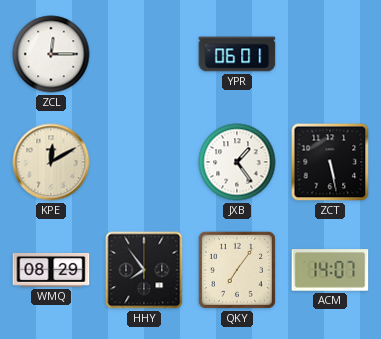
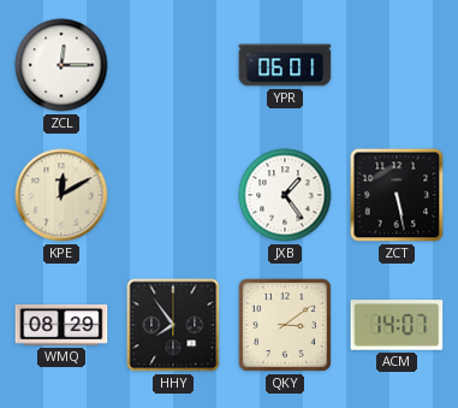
QKY: 7:06 -> 3:09 (285, 325)
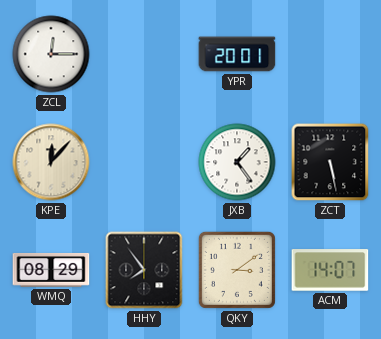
YPR: 06:01 -> 20:01 (237, 54)
KPE: 12:10 -> 12:07 (51, 162)
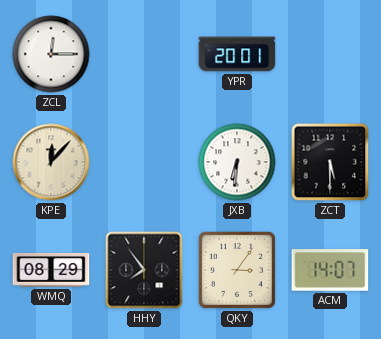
JXB: 1:24 -> 6:31 (237, 162)
ZCT: 5:28 -> 5:30 (330, 162)
QKY: 3:09 -> 3:06 (237, 270)
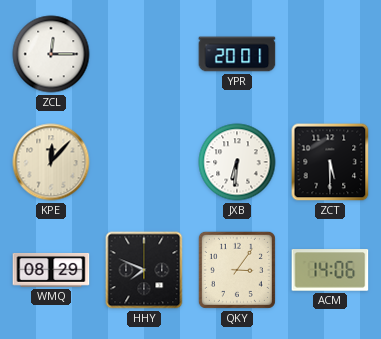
HHY: 7:54 -> 7:49 (144, 270)
ACM: 14:07 -> 14:06 (330, 270)
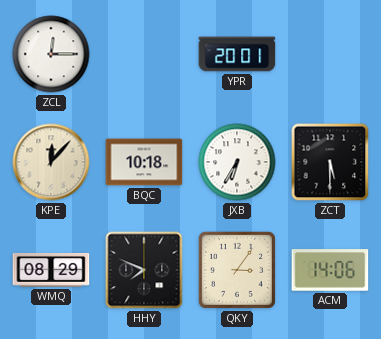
BQC: none -> 10:18 (144, 162)
JXB: 6:31 -> 6:35 (237, 162)
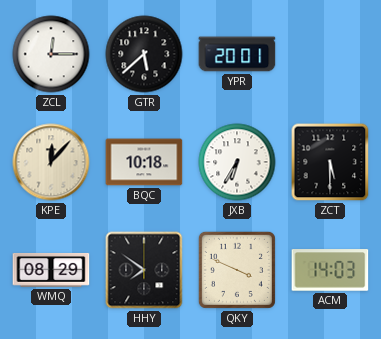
GTR: none -> 5:38 (144, 54)
HHY: 7:49 -> 7:51 (144, 270)
QKY: 3:06 -> 3:49 (237, 270)
ACM: 14:06 -> 14:03 (330, 270)
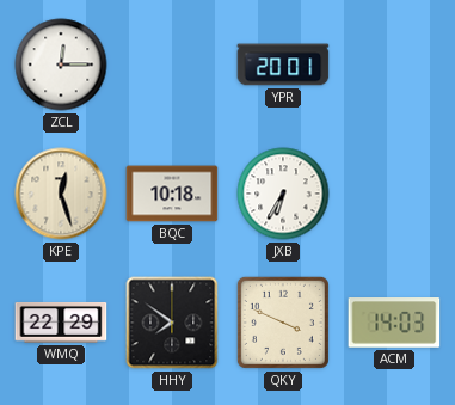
GTR: 5:38 -> none (144, 54)
KPE: 12:07 -> 12:27 (61, 194)
ZCT: 5:30 -> none (330, 162)
WMQ: 08:29 -> 22:29 (61, 323)
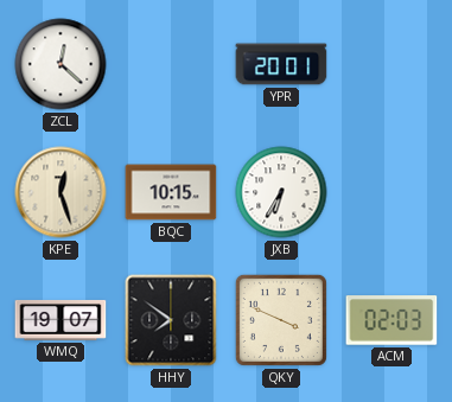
ZCL: 12:15 -> 12:22 (61, 64)
BQC: 10:18 -> 10:15 (171, 192)
WMQ: 22:29 -> 19:07 (61, 320)
ACM: 14:03 -> 02:03 (391, 320)
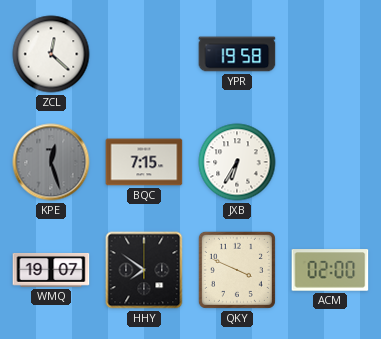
YPR: 20:01 -> 19:58 (237, 54)
KPE dial: cream -> grey (51, 162)
BQC: 10:15 -> 7:15 (144, 162)
ACM: 02:03 -> 02:00 (330, 270)
